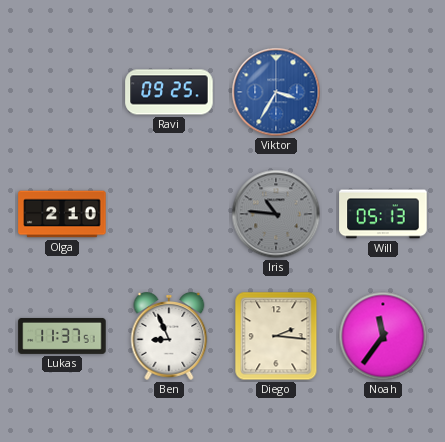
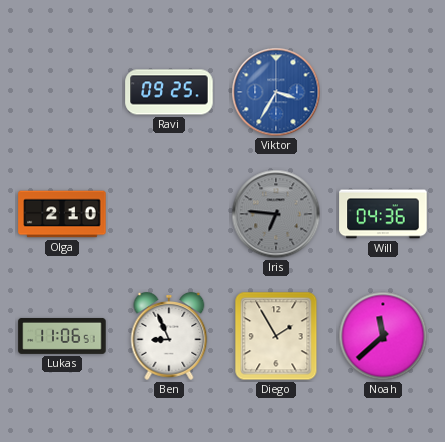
Iris: 10:46 -> 6:46 (276, 214)
Will: 05:13 -> 04:36 (383, 214)
Lukas: 11:37 -> 11:06 (62, 336)
Diego: 2:16 -> 1:55 (276, 336)
Noah: 11:36 -> 11:38 (383, 336)
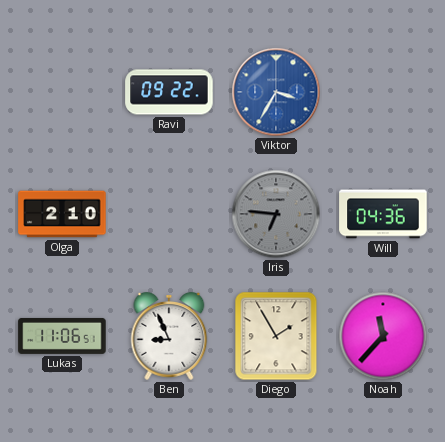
Ravi: 09:25 -> 09:22 (169, 92)
Noah: 11:38 -> 11:37 (383, 336)
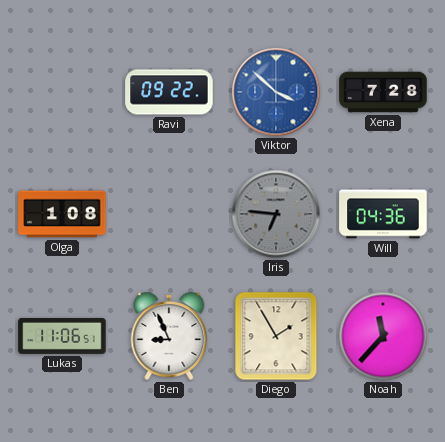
Viktor: 3:35 -> 3:52 (276, 92)
Xena: none -> 7:28 (383, 92)
Olga: 2:10 -> 1:08 (62, 214)
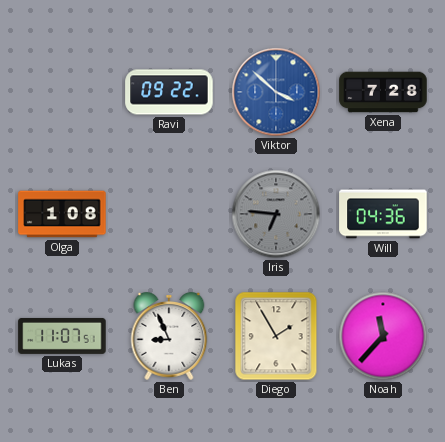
Lukas: 11:06 -> 11:07 (62, 336)
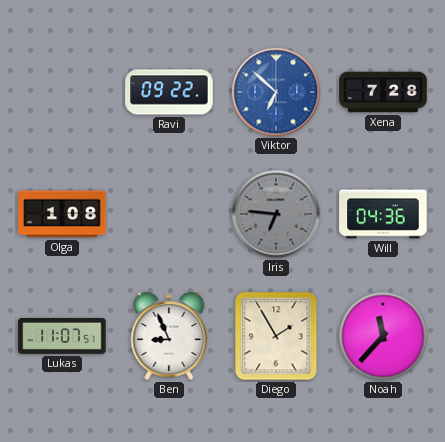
Viktor: 3:52 -> 6:52 (276, 92)
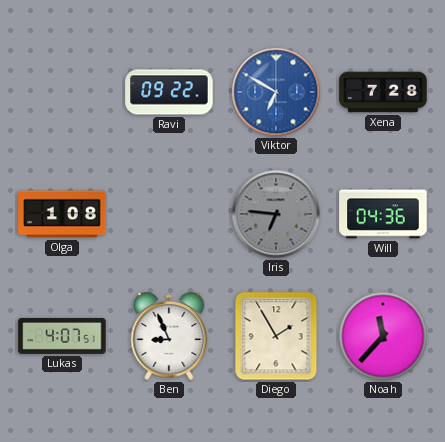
Viktor: 6:52 -> 6:50 (276, 92)
Lukas: 11:07 -> 4:07 (62, 336)
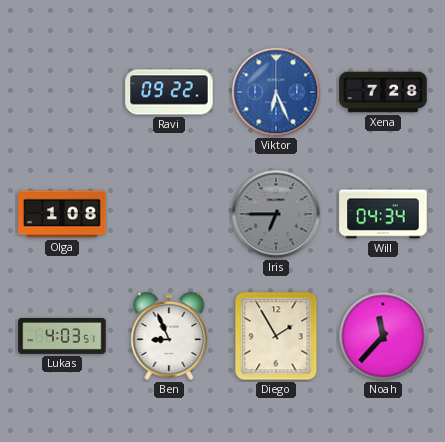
Viktor: 6:50 -> 6:26 (276, 92)
Iris: 6:46 -> 6:45 (276, 214)
Will: 04:36 -> 04:34 (383, 214)
Lukas: 4:07 -> 4:03 (62, 336)
